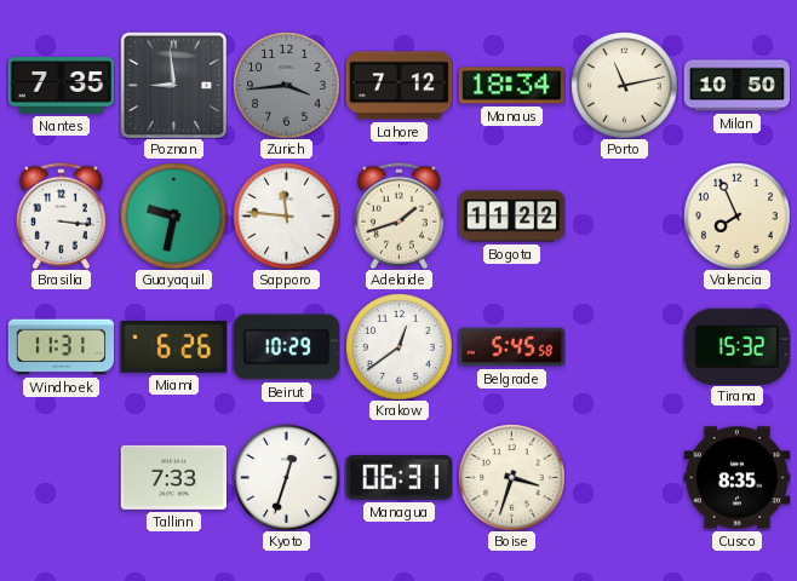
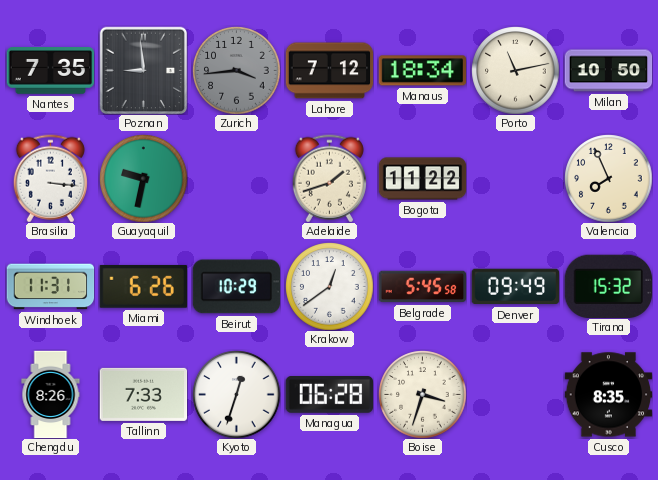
Sapporo: 11:46 -> none (286, 215)
Denver: none -> 09:49 (515, 287)
Chengdu: none -> 8:26 (51, 394)
Managua: 06:31 -> 06:28 (329, 395)
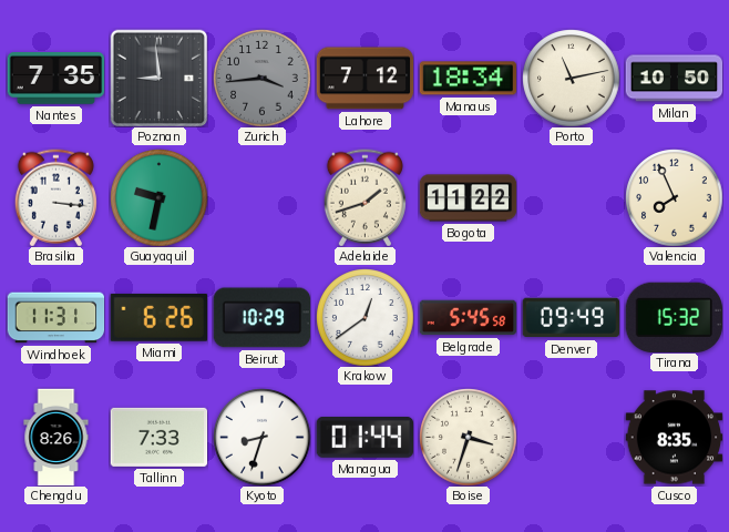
Kyoto: 12:33 -> 8:33 (261, 437)
Managua: 06:28 -> 01:44 (364, 438)
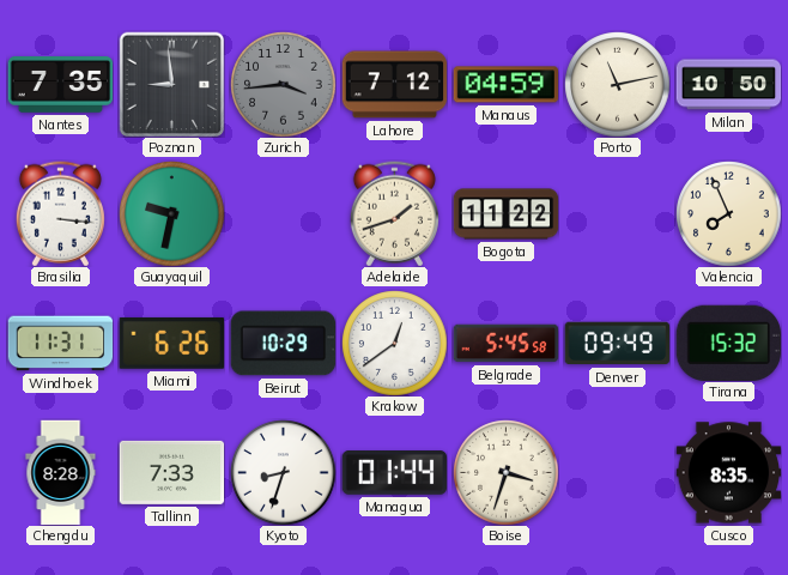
Manaus: 18:34 -> 04:59 (505, 85)
Chengdu: 8:26 -> 8:28 (61, 472)
